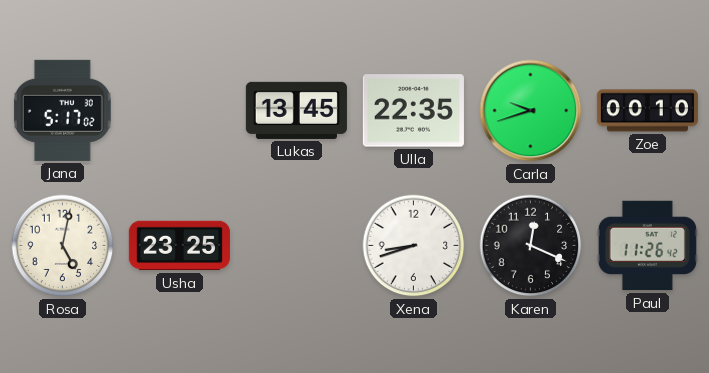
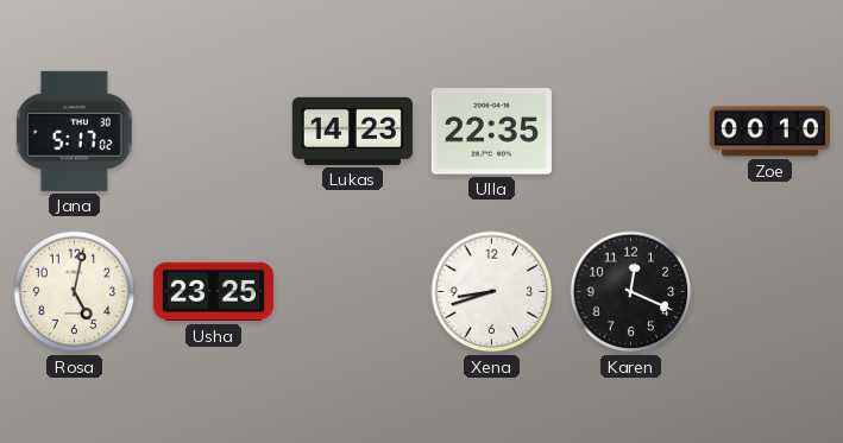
Lukas: 13:45 -> 14:23 (352, 131)
Carla: 9:42 -> none (531, 111)
Paul: 11:26 -> none (647, 246)
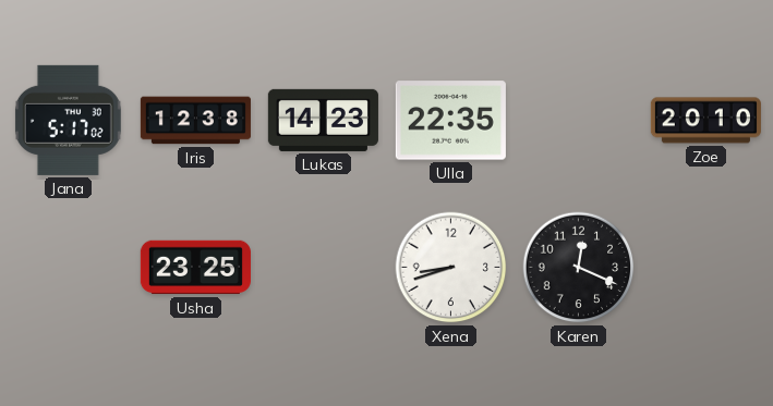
Iris: none -> 12:38 (195, 121)
Zoe: 00:10 -> 20:10 (705, 121)
Rosa: 5:02 -> none (75, 292)
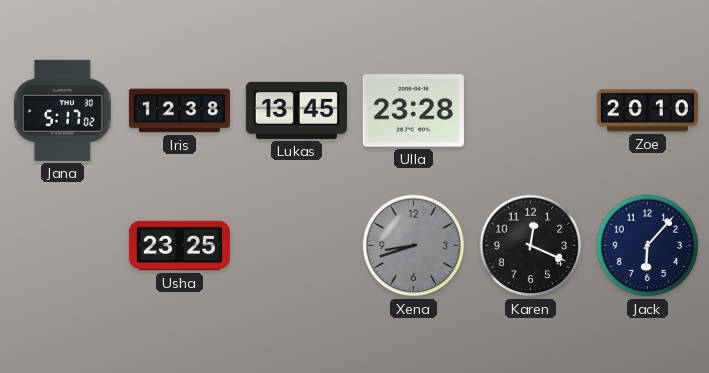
Lukas: 14:23 -> 13:45 (296, 110)
Ulla: 22:35 -> 23:28 (413, 111)
Xena dial: white -> grey (414, 246)
Jack: none -> 6:07 (648, 246)
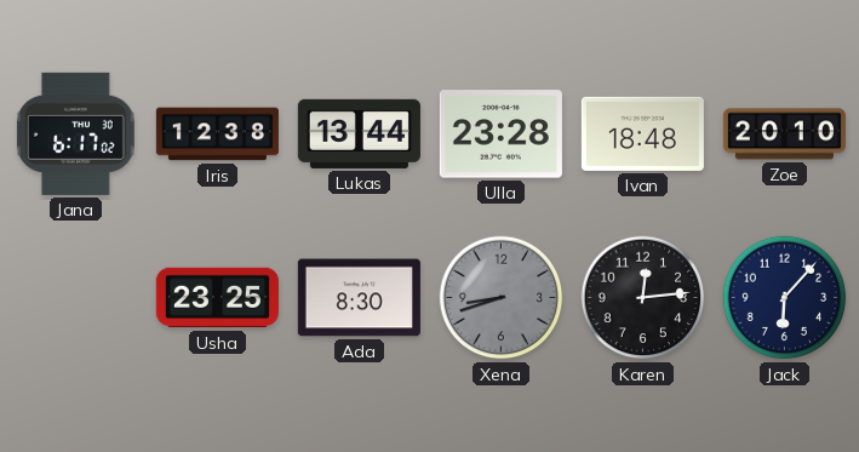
Jana: 5:17 -> 6:17 (75, 133)
Lukas: 13:45 -> 13:44 (359, 133)
Ivan: none -> 18:48 (642, 133)
Ada: none -> 8:30 (359, 298)
Karen: 12:19 -> 12:14 (643, 298)
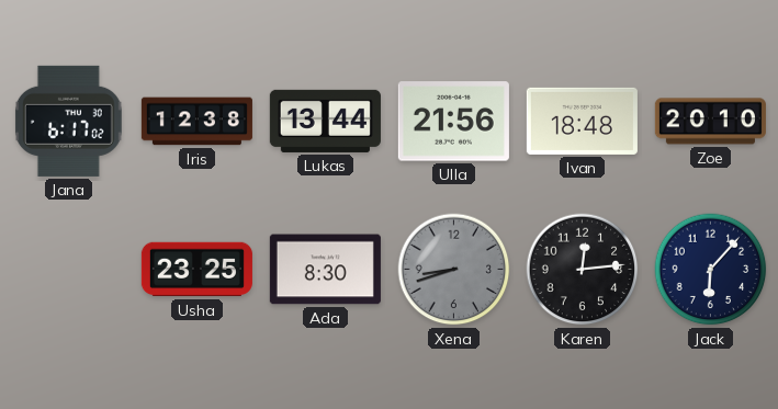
Ulla: 23:28 -> 21:56 (453, 122)
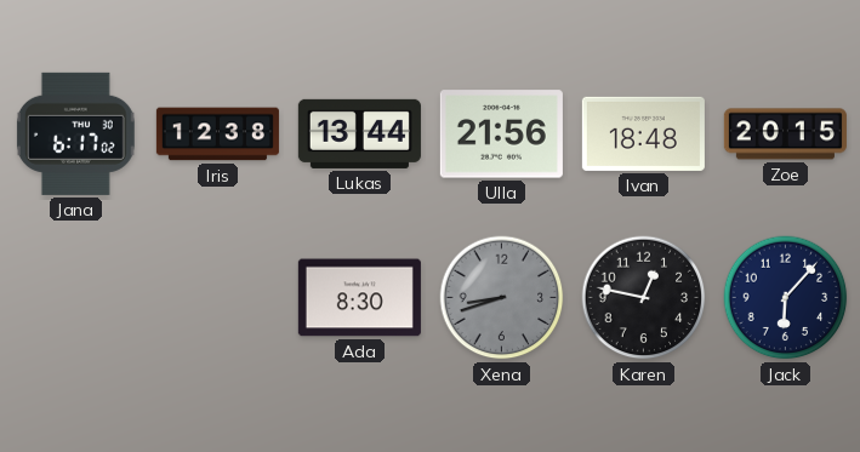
Zoe: 20:10 -> 20:15 (785, 135)
Usha: 23:25 -> none (196, 270)
Karen: 12:14 -> 12:47 (644, 298)
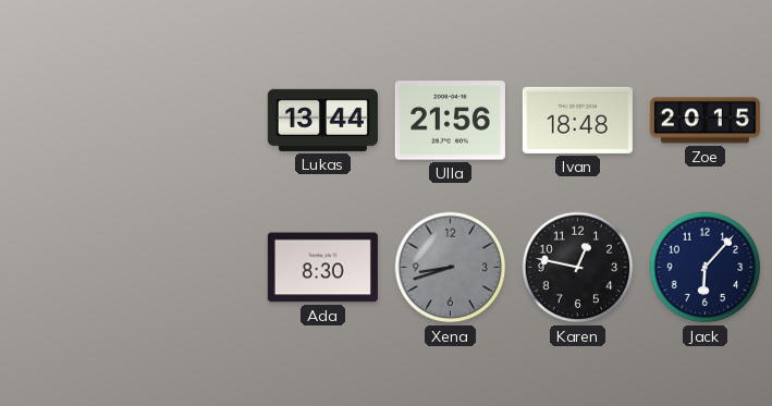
Jana: 6:17 -> none (75, 133)
Iris: 12:38 -> none (217, 135)
